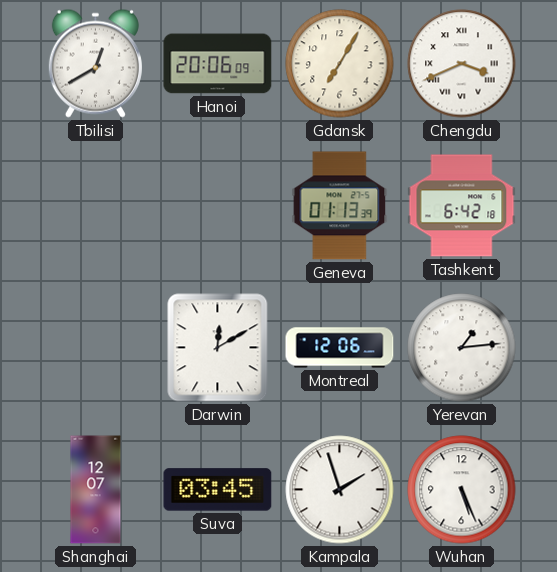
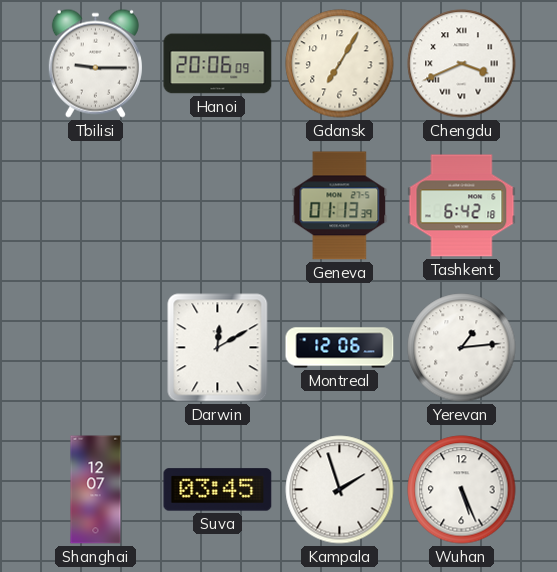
Tbilisi: 12:40 -> 9:15 (95, 63)
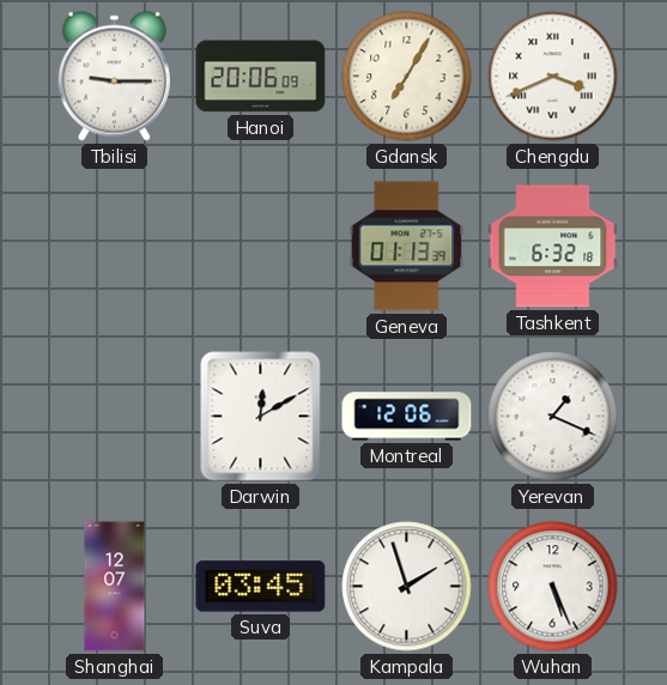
Tashkent: 6:42 -> 6:32 (553, 247)
Yerevan: 1:14 -> 1:19 (553, 417)
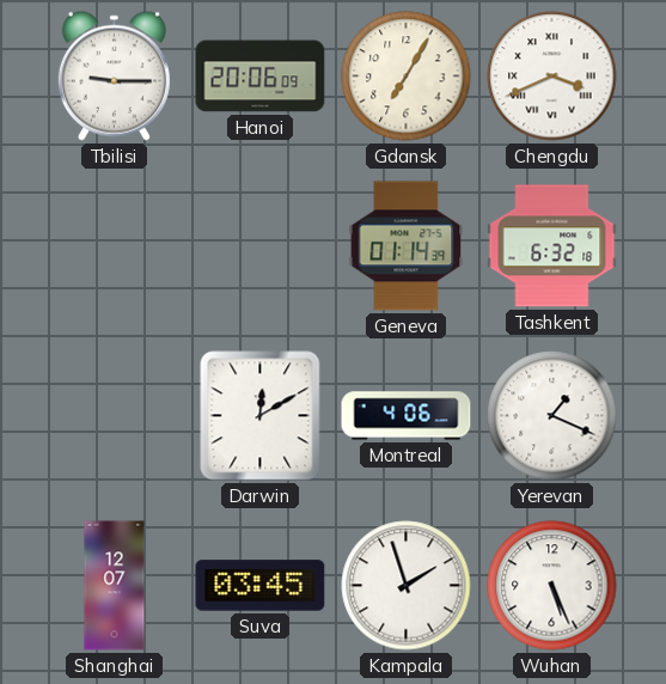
Geneva: 01:13 -> 01:14 (407, 246)
Montreal: 12:06 -> 4:06 (407, 416)
